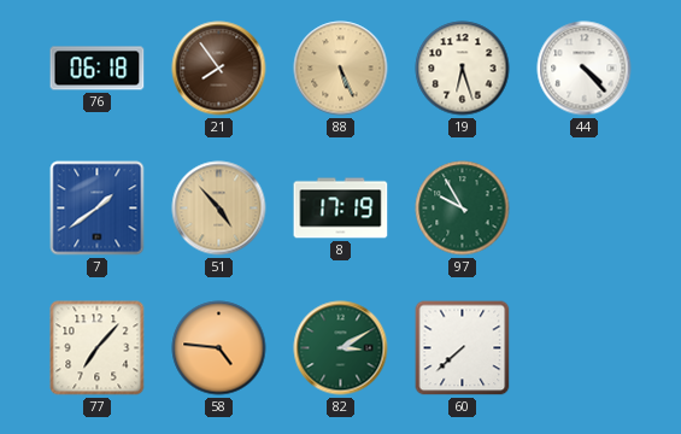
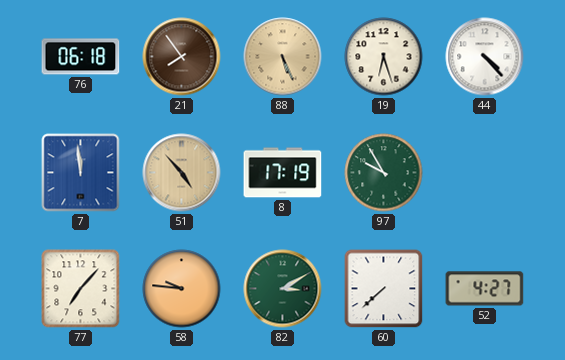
7: 1:39 -> 11:59 (81, 173)
58: 4:46 -> 9:46 (182, 289)
52: none -> 4:27 (485, 289)
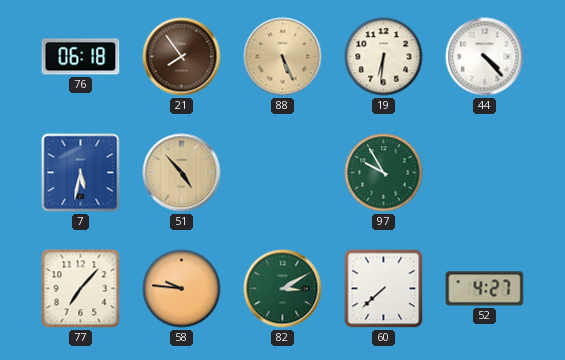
19: 6:27 -> 6:31 (384, 57)
7: 11:59 -> 5:32 (81, 173)
8: 17:19 -> none (283, 173)
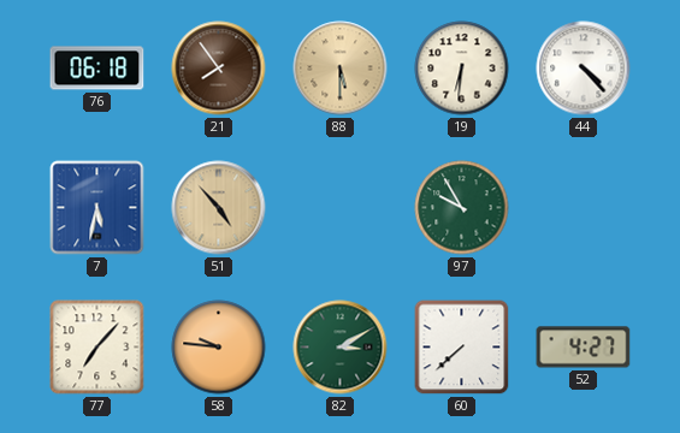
88: 5:26 -> 5:30 (341, 69)
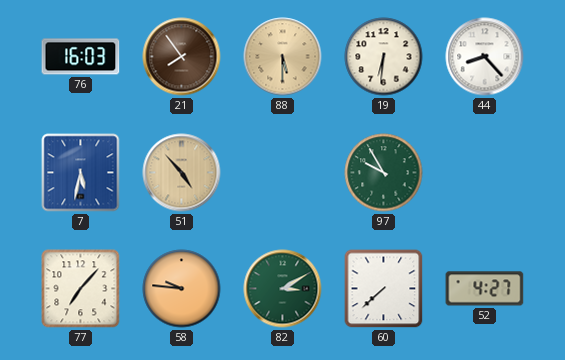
76: 06:18 -> 16:03 (81, 57)
44: 4:23 -> 8:23 (485, 57)
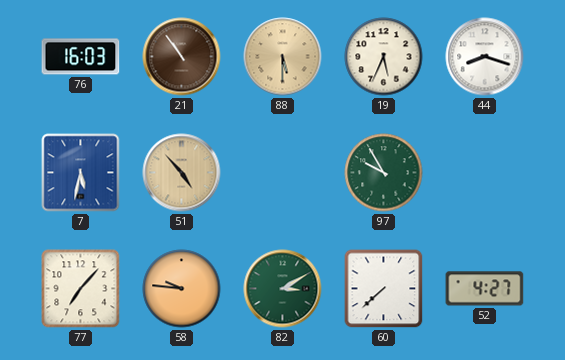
21: 7:54 -> 10:54 (182, 57)
19: 6:31 -> 5:34 (384, 57)
44: 8:23 -> 8:18 (485, 57)
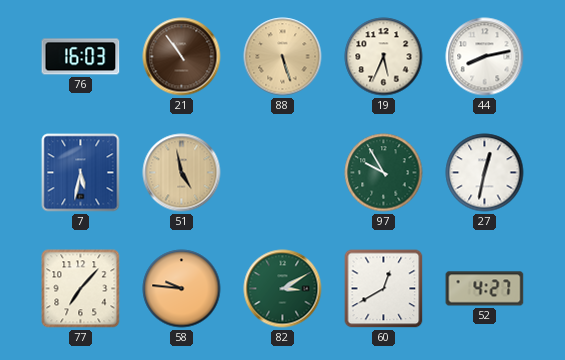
88: 5:30 -> 5:27 (283, 57)
44: 8:18 -> 8:13 (485, 57)
51: 4:53 -> 4:58 (182, 173)
27: none -> 12:32 (485, 173)
60: 7:38 -> 12:40 (384, 289)
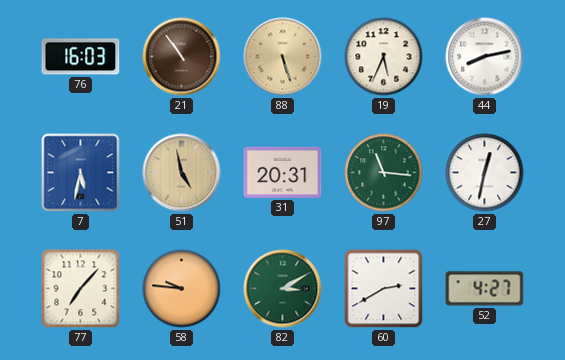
31: none -> 20:31 (283, 172)
97: 9:55 -> 11:16 (384, 173)
60: 12:40 -> 2:40 (384, 289)
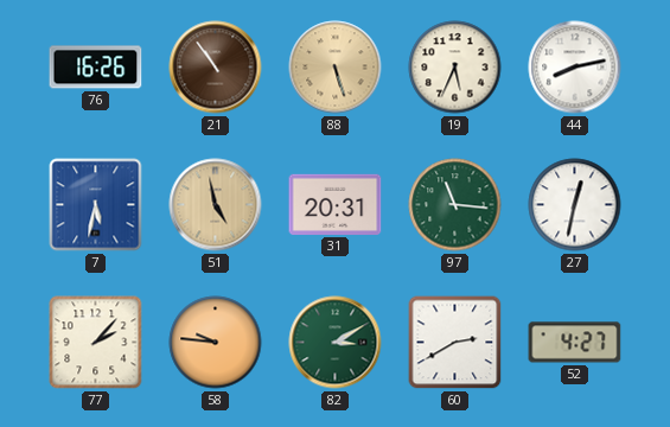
76: 16:03 -> 16:26 (96, 68)
77: 7:07 -> 2:07 (96, 343)
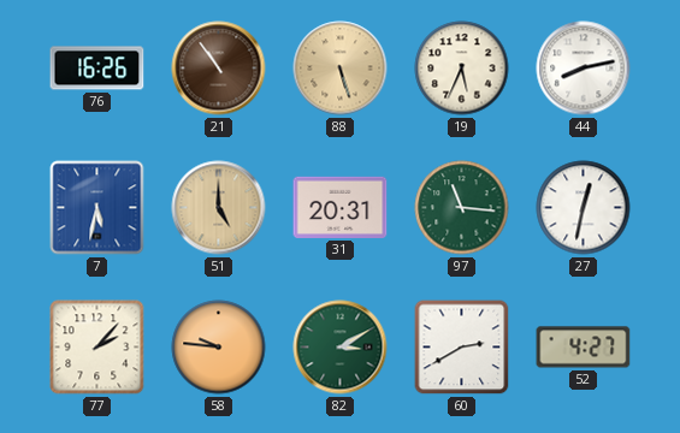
51: 4:58 -> 5:00 (219, 208)
